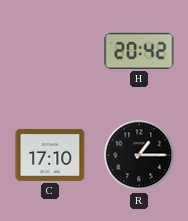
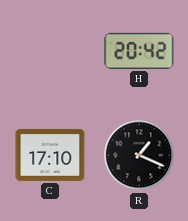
R: 1:15 -> 1:19 (139, 155)
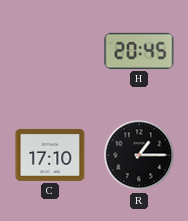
H: 20:42 -> 20:45 (139, 51)
R: 1:19 -> 1:15 (139, 155)
